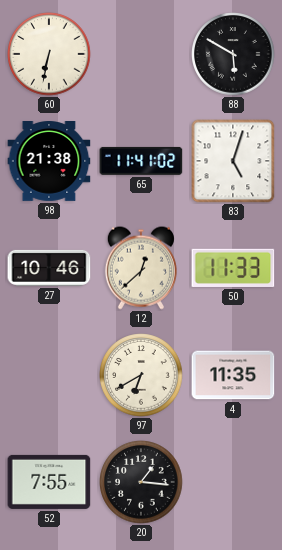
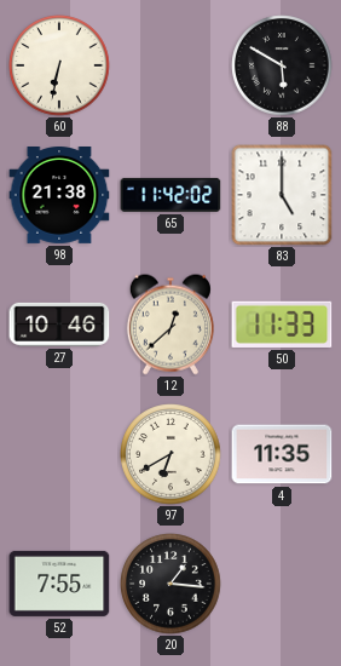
65: 11:41 -> 11:42 (170, 195)
83: 5:03 -> 5:00 (282, 195)
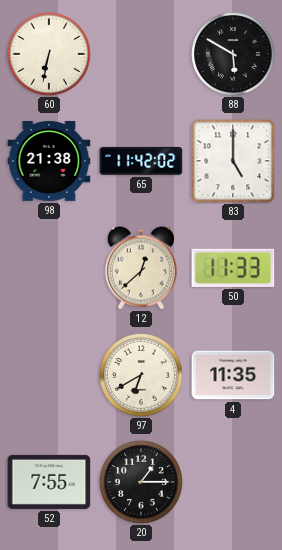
27: 10:46 -> none (59, 325)
20: 1:16 -> 1:15 (141, 482)
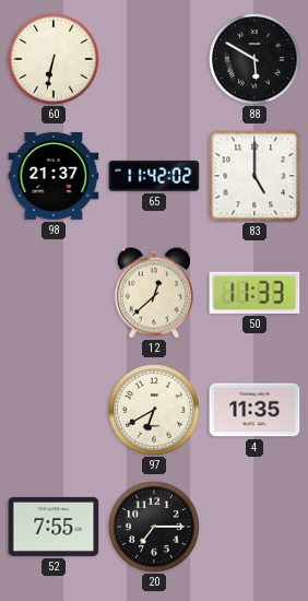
98: 21:38 -> 21:37 (54, 177)
20: 1:15 -> 7:15 (154, 527)
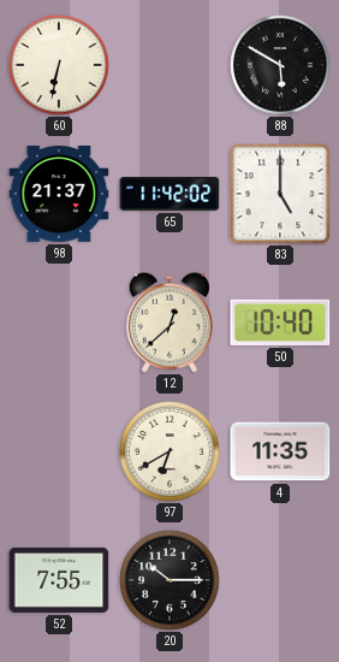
50: 11:33 -> 10:40 (280, 323)
20: 7:15 -> 10:15 (169, 580)
